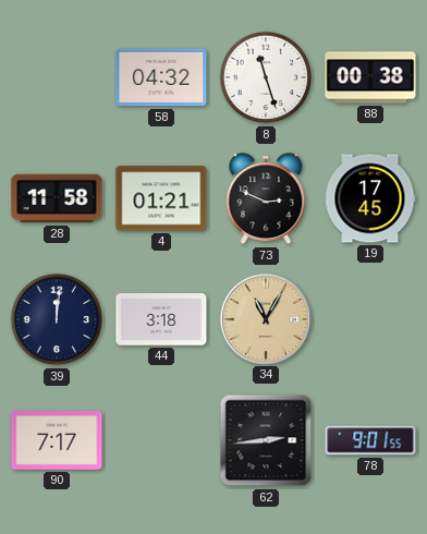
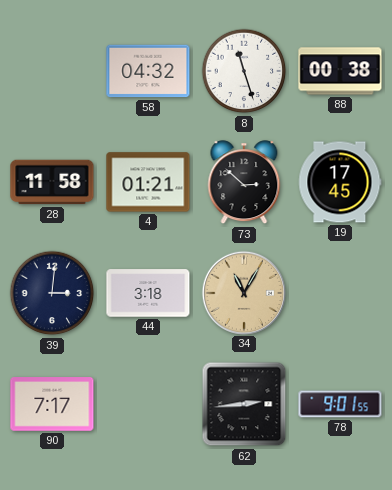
73: 2:49 -> 2:52 (244, 183)
39: 12:01 -> 3:01 (52, 293)
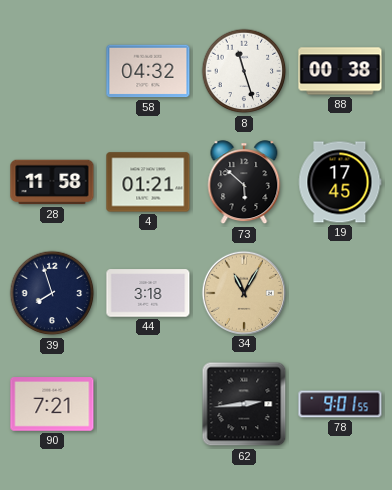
73: 2:52 -> 5:52 (244, 183)
39: 3:01 -> 7:57 (52, 293)
90: 7:17 -> 7:21 (52, 404)
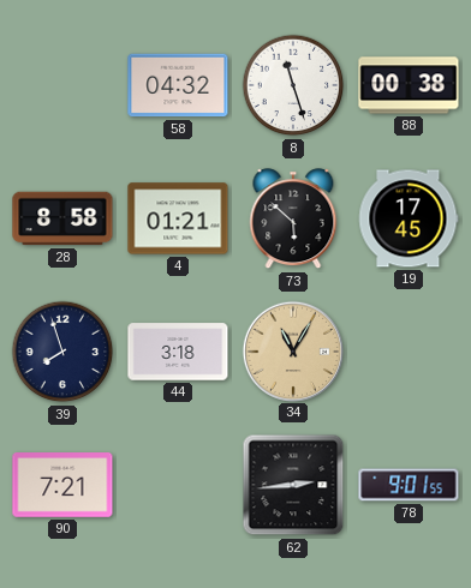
28: 11:58 -> 8:58 (62, 218)
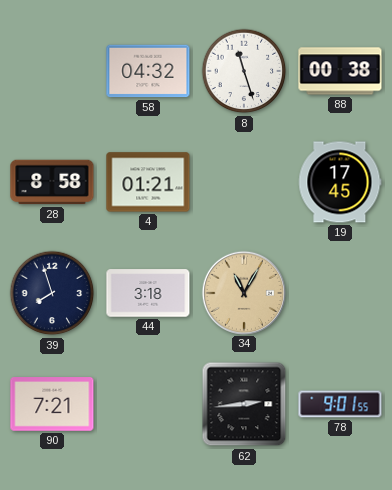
73: 5:52 -> none (293, 220)
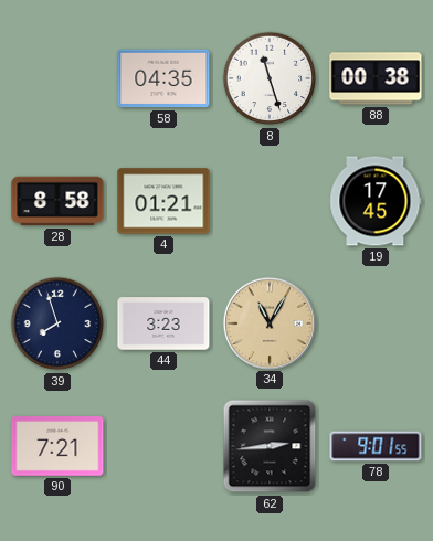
58: 04:32 -> 04:35 (163, 78)
44: 3:18 -> 3:23 (163, 323)
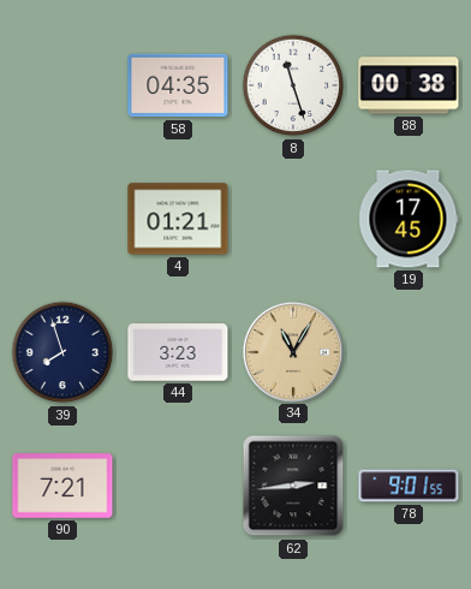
28: 8:58 -> none (57, 201)
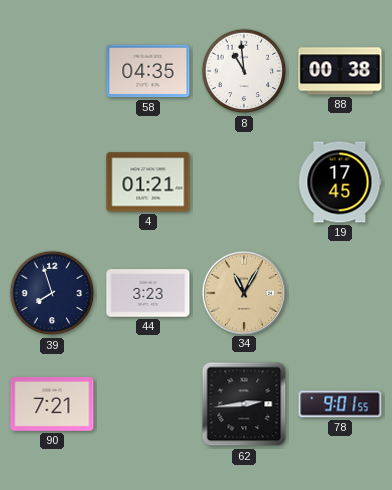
8: 11:27 -> 10:59 (244, 71)
